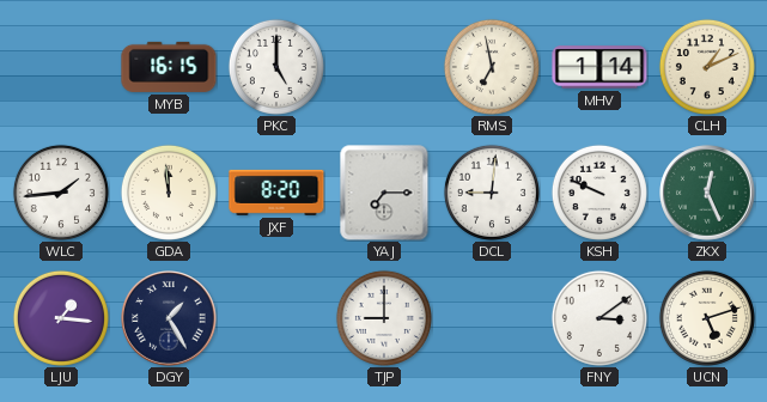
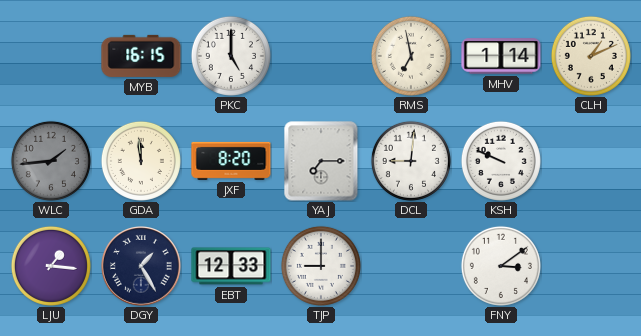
WLC dial: white -> grey (51, 161)
ZKX: 12:26 -> none (708, 194)
EBT: none -> 12:33 (231, 266)
UCN: 5:12 -> none (707, 318)
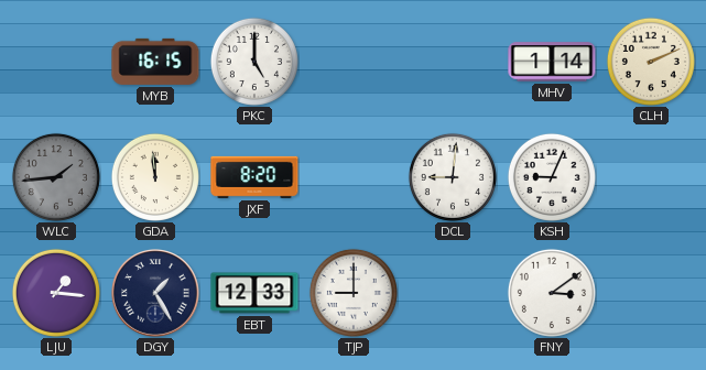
RMS: 6:58 -> none (411, 56)
CLH: 1:11 -> 2:11 (651, 62)
YAJ: 7:15 -> none (321, 161)
KSH: 9:49 -> 9:04 (552, 177)
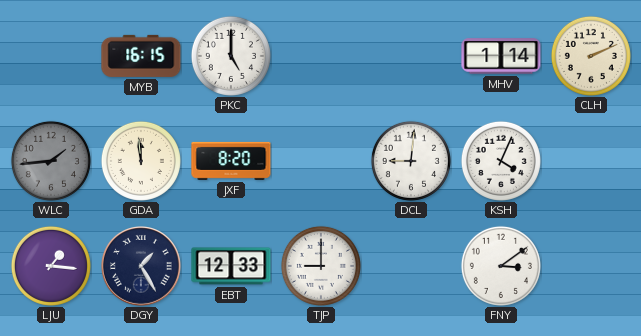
KSH: 9:04 -> 4:04 (501, 161)
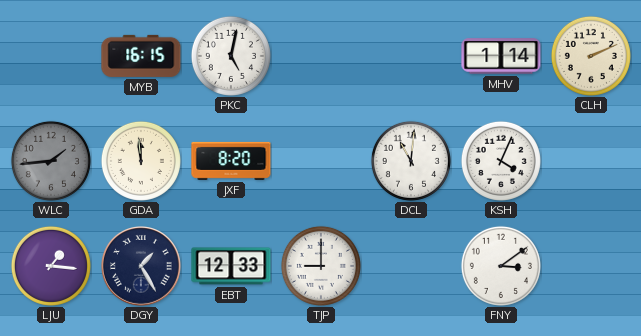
PKC: 5:00 -> 5:02 (231, 56)
DCL: 9:01 -> 11:01 (411, 161)
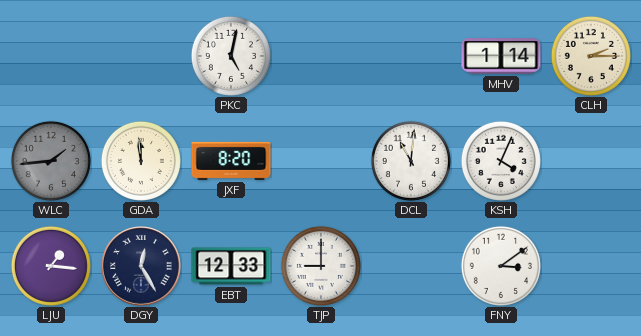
MYB: 16:15 -> none (141, 56)
CLH: 2:11 -> 2:15 (591, 56)
DGY: 1:25 -> 12:25 (142, 267)
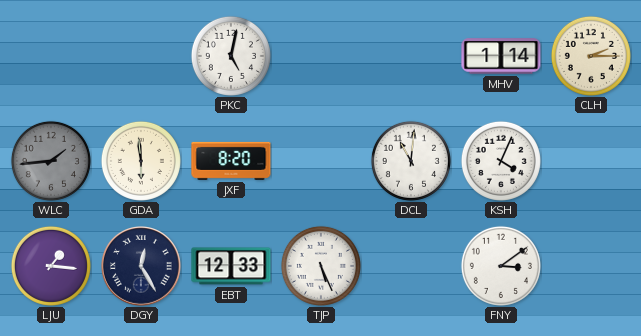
GDA: 11:59 -> 5:59 (141, 161)
TJP: 9:00 -> 5:26 (321, 266)
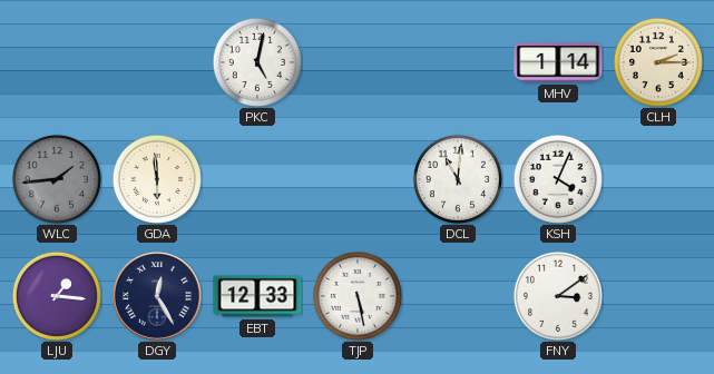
JXF: 8:20 -> none (231, 161)
TJP: 5:26 -> 5:28 (358, 296)
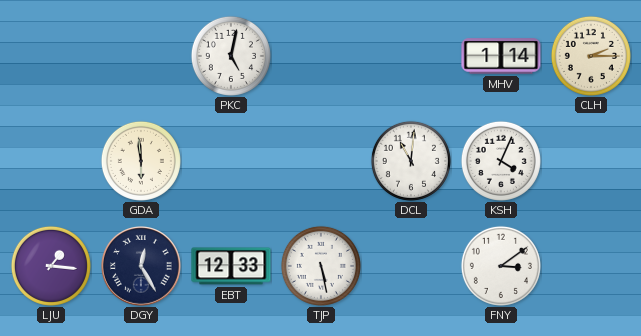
WLC: 1:44 -> none (57, 179)
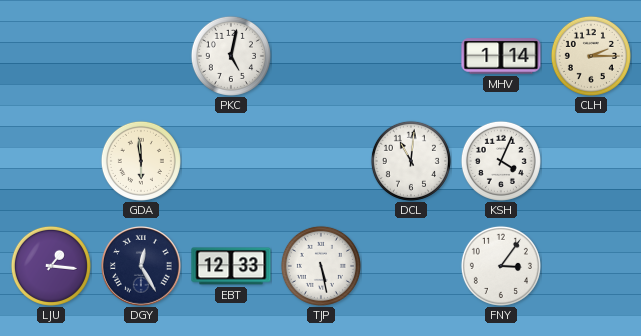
FNY: 3:09 -> 3:06 (501, 266)
